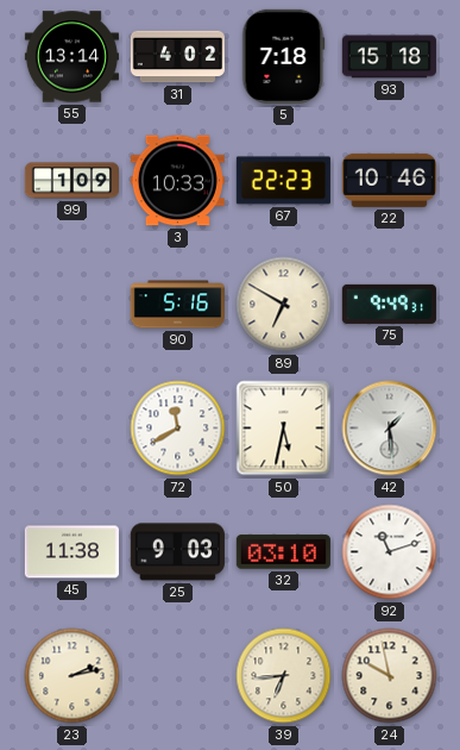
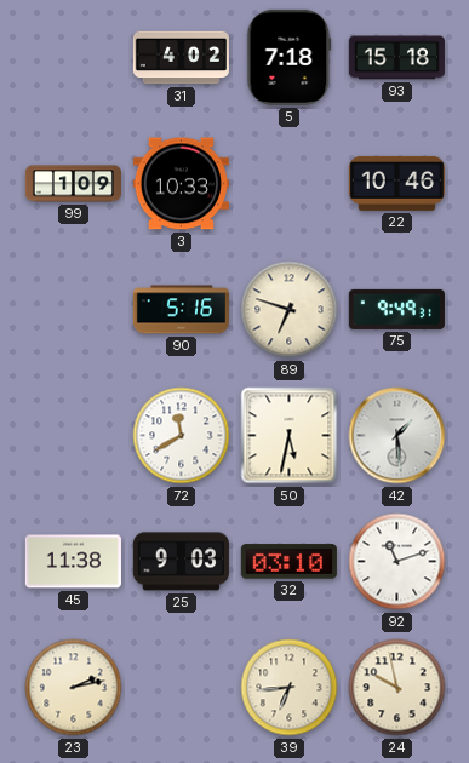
55: 13:14 -> none (71, 57)
67: 22:23 -> none (283, 181)
89: 6:50 -> 6:48 (290, 310)
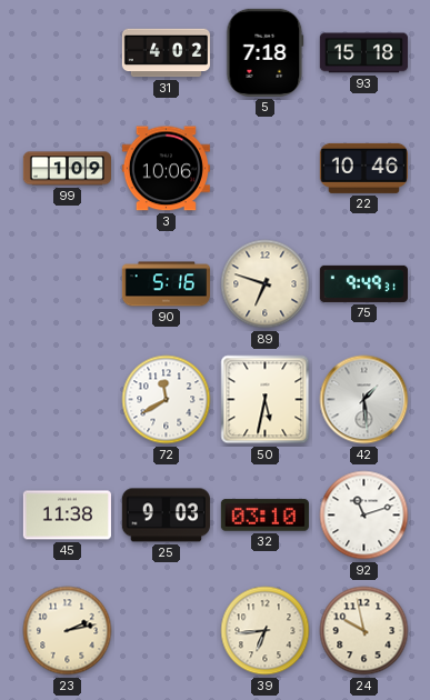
3: 10:33 -> 10:06 (166, 169)
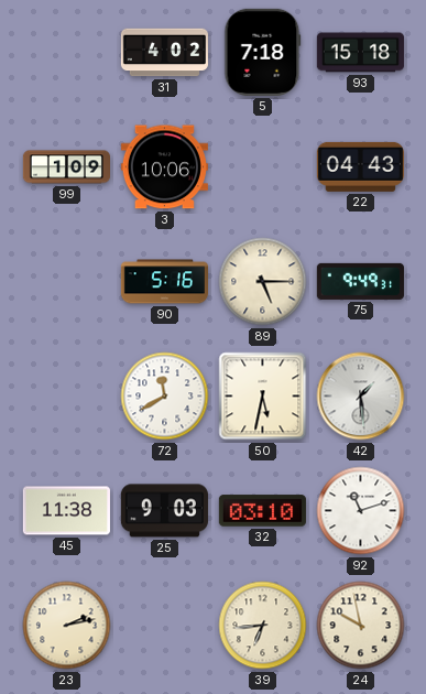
22: 10:46 -> 04:43 (360, 166)
89: 6:48 -> 5:15 (263, 282)
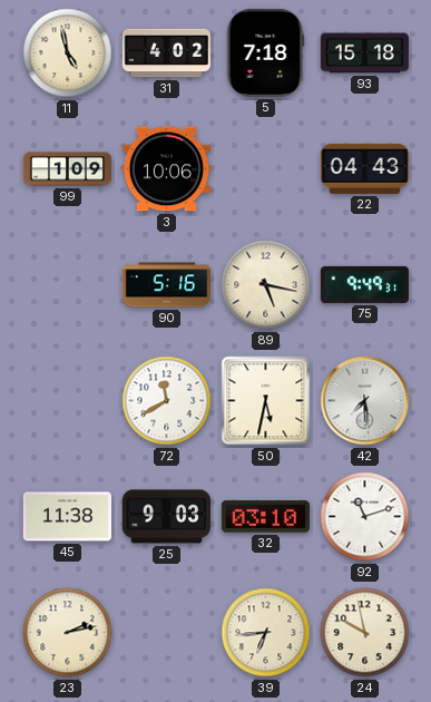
11: none -> 4:58 (68, 53)
89: 5:15 -> 5:17 (266, 285)
42: 1:29 -> 7:29 (365, 401)
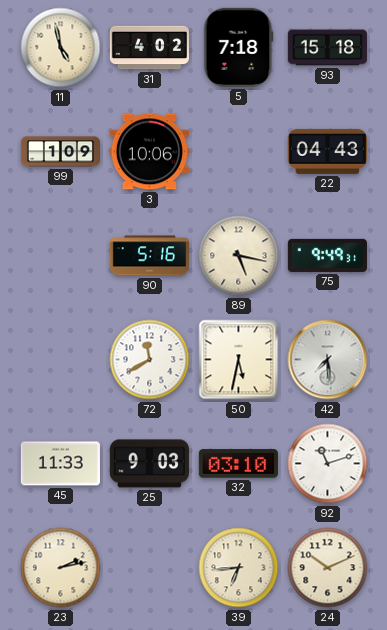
45: 11:38 -> 11:33 (60, 464)
24: 9:58 -> 10:11 (328, 568)
